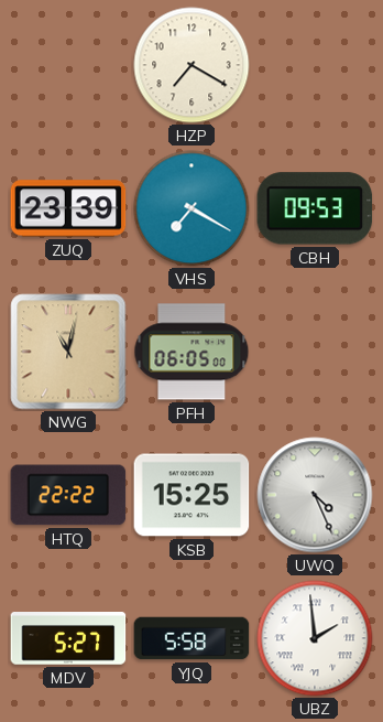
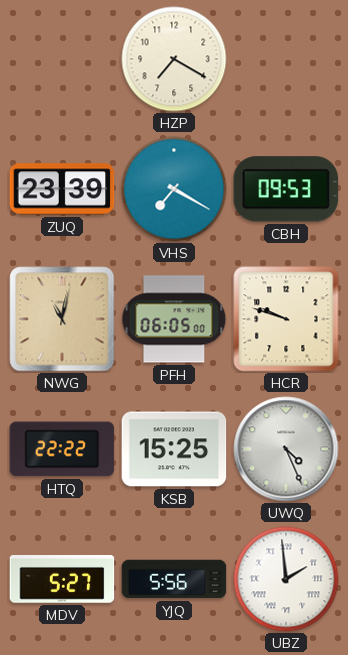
HCR: none -> 9:48 (286, 319)
YJQ: 5:58 -> 5:56 (174, 579)
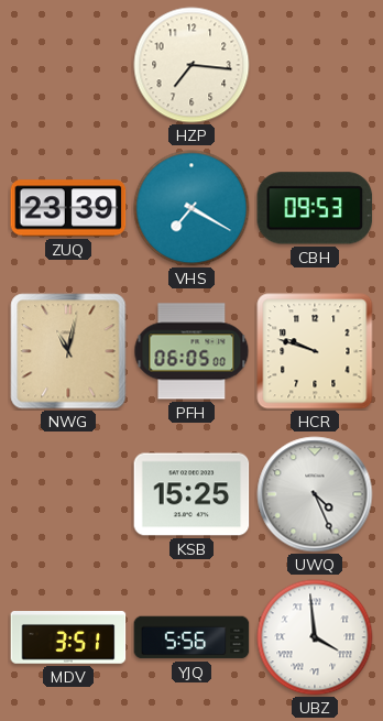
HZP: 7:20 -> 7:16 (191, 65)
HTQ: 22:22 -> none (62, 449)
MDV: 5:27 -> 3:51 (68, 637)
UBZ: 1:59 -> 3:59 (315, 637)
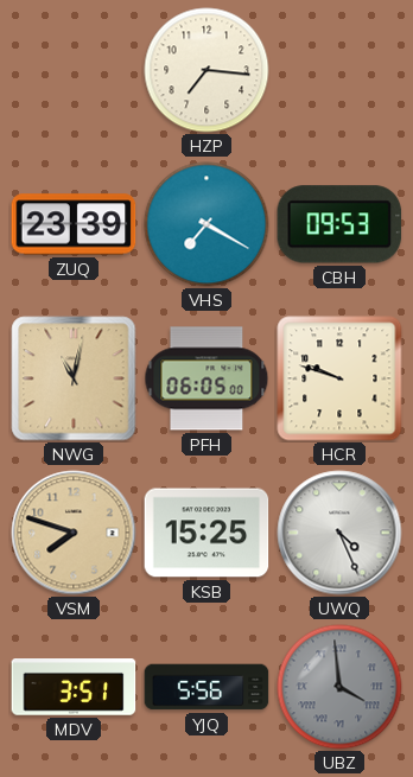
VSM: none -> 7:48 (74, 533)
UBZ dial: white -> grey (339, 687)
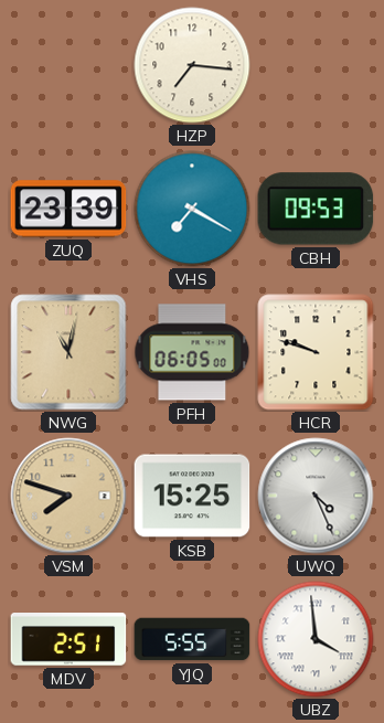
MDV: 3:51 -> 2:51 (68, 639)
YJQ: 5:56 -> 5:55 (192, 639)
UBZ dial: grey -> white (316, 639)
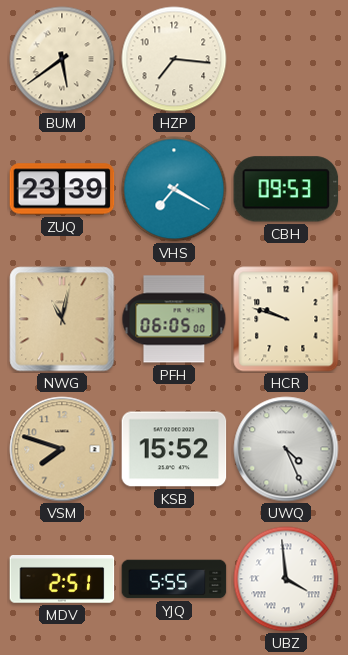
BUM: none -> 5:39 (62, 59)
KSB: 15:25 -> 15:52 (174, 449)
